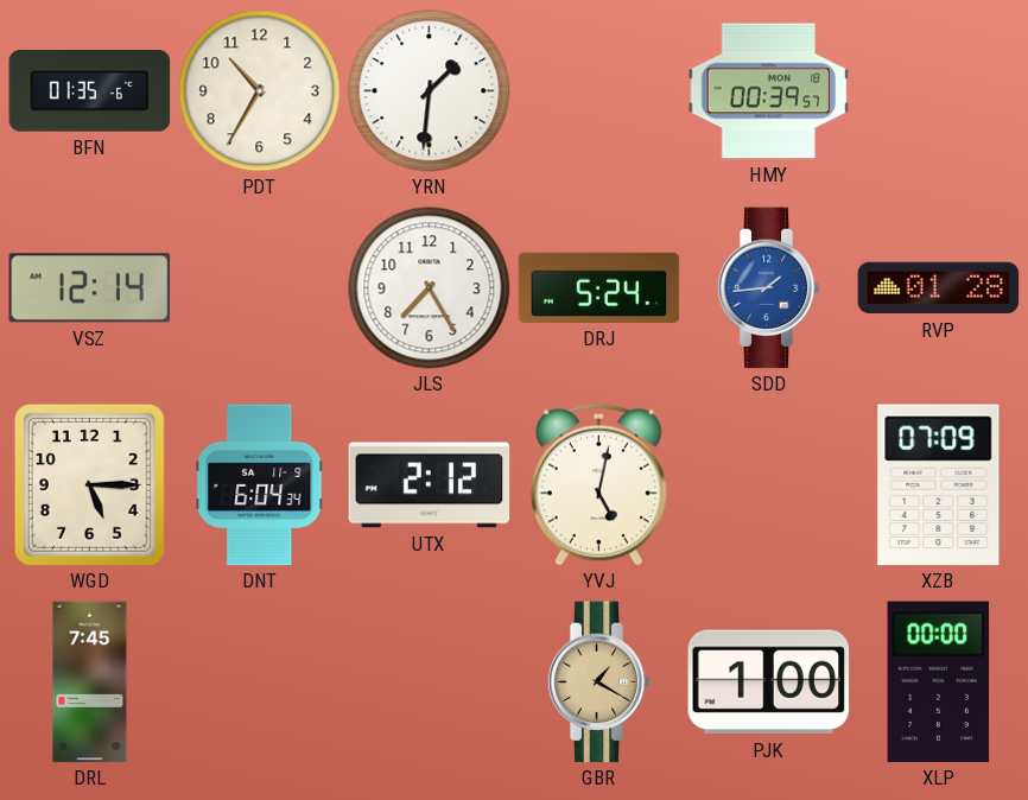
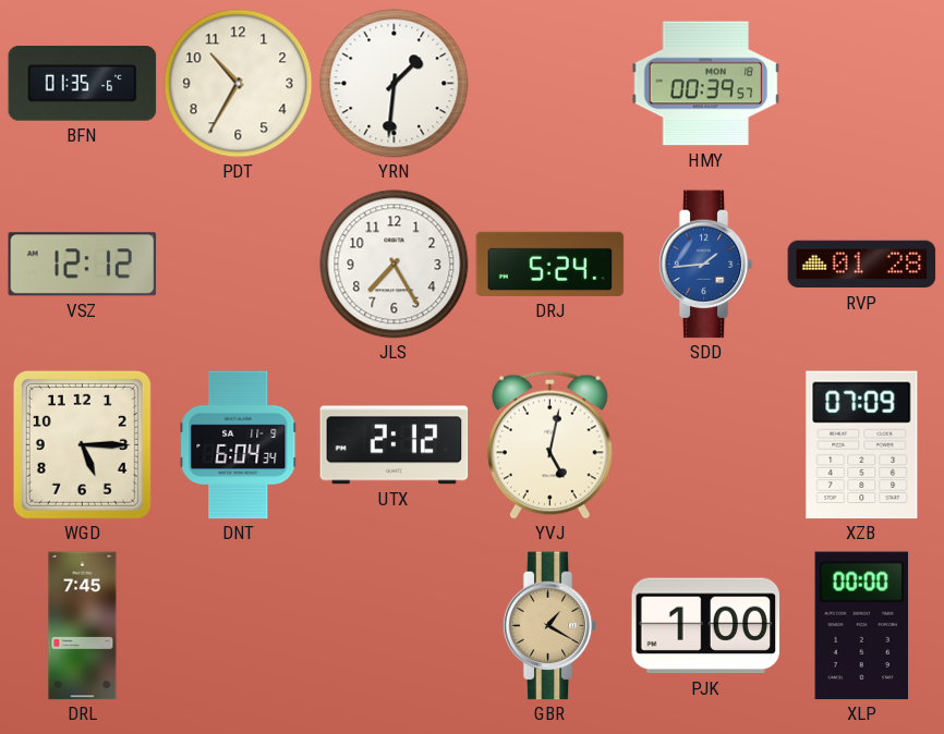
VSZ: 12:14 -> 12:12 (83, 265)
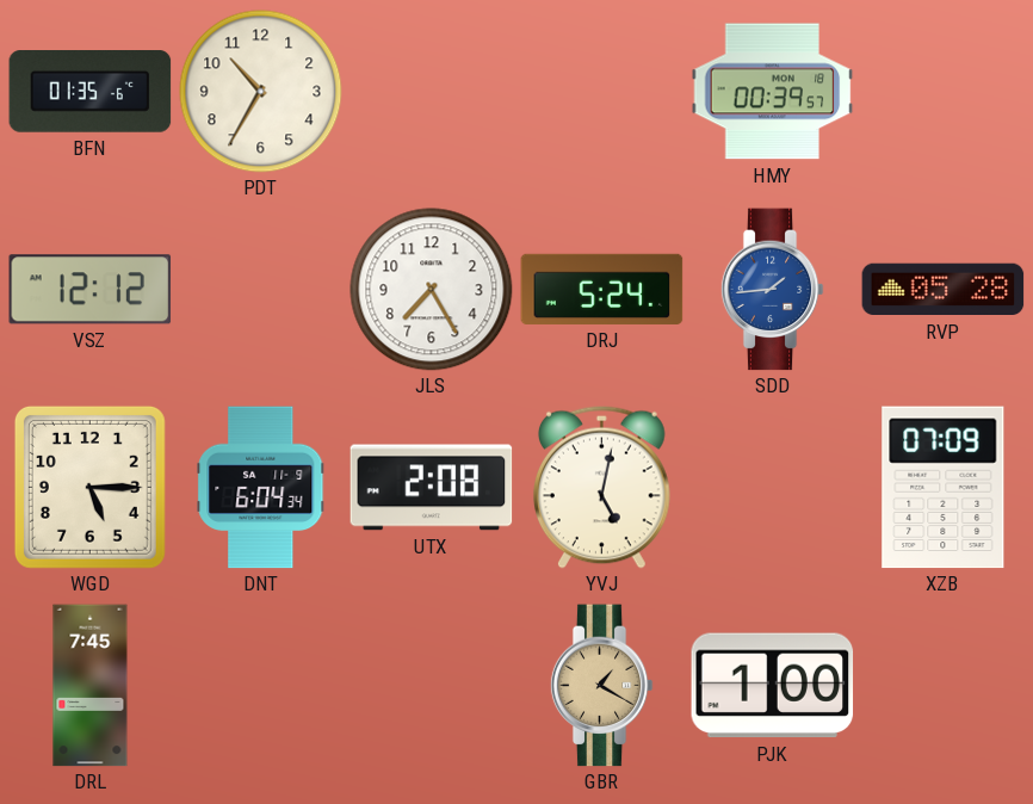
YRN: 1:31 -> none (395, 84)
RVP: 01:28 -> 05:28 (944, 290)
UTX: 2:12 -> 2:08 (432, 488)
XLP: 00:00 -> none (862, 626)
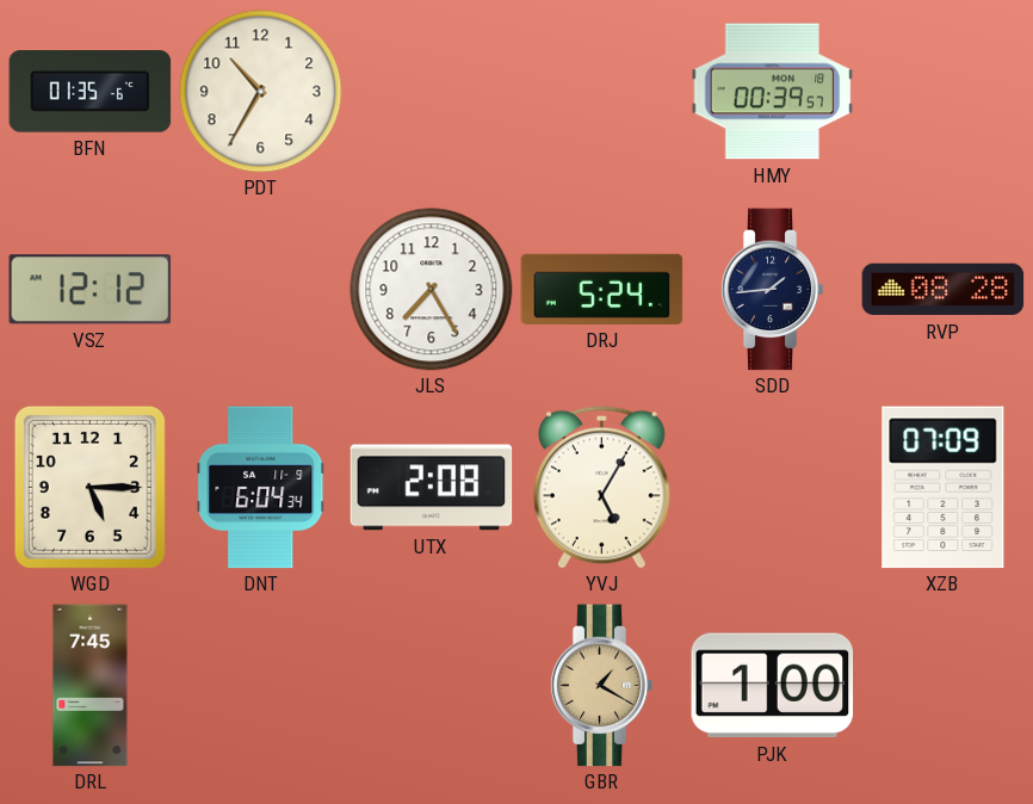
SDD dial: blue -> navy (772, 290)
RVP: 05:28 -> 08:28 (944, 290)
YVJ: 5:02 -> 5:05 (601, 487)
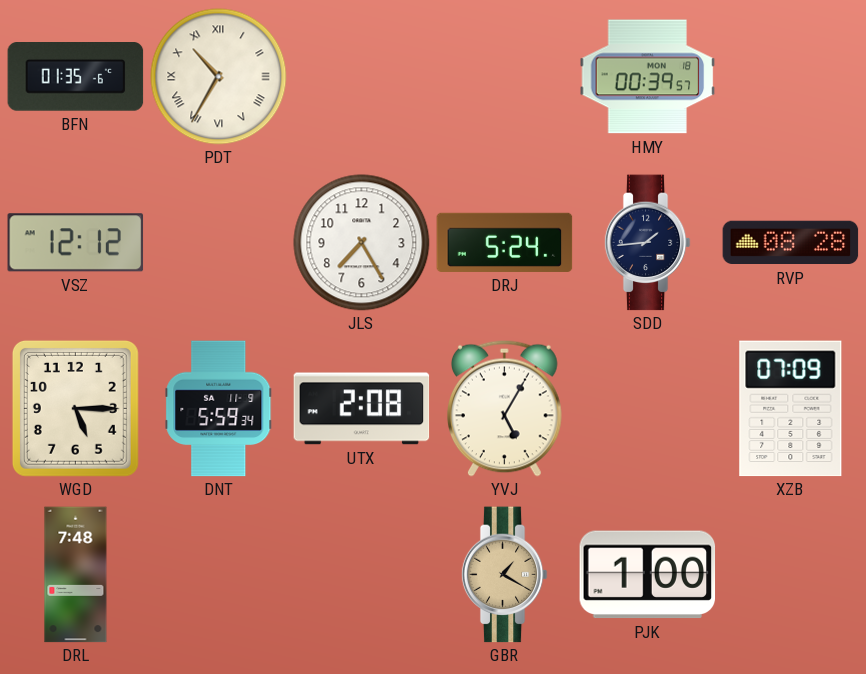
PDT numerals: Arabic -> Roman (219, 77)
DNT: 6:04 -> 5:59 (219, 409)
DRL: 7:45 -> 7:48 (76, 575)
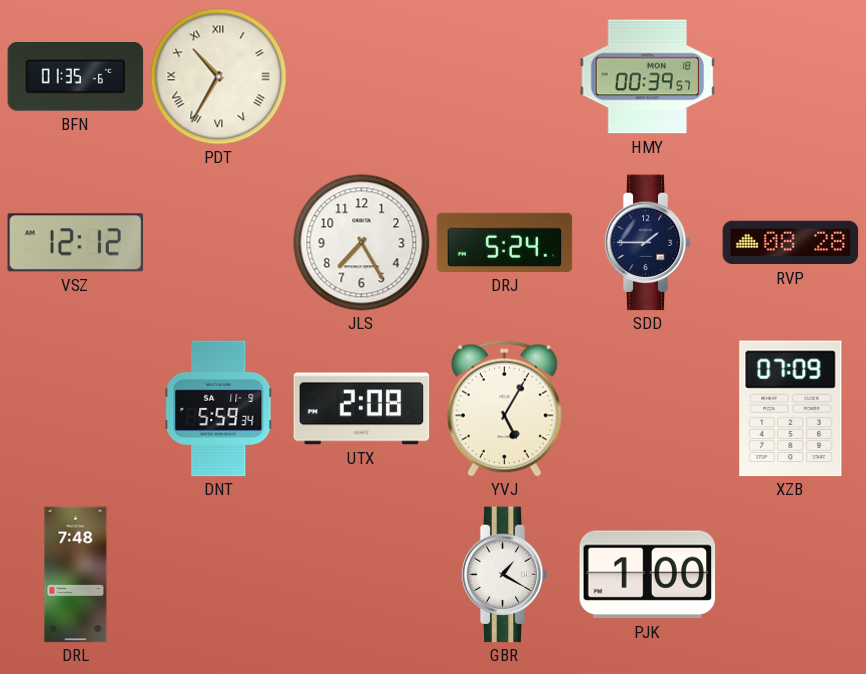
SDD: 1:44 -> 1:45 (647, 243)
WGD: 5:15 -> none (75, 408)
GBR dial: champagne -> white (504, 575)
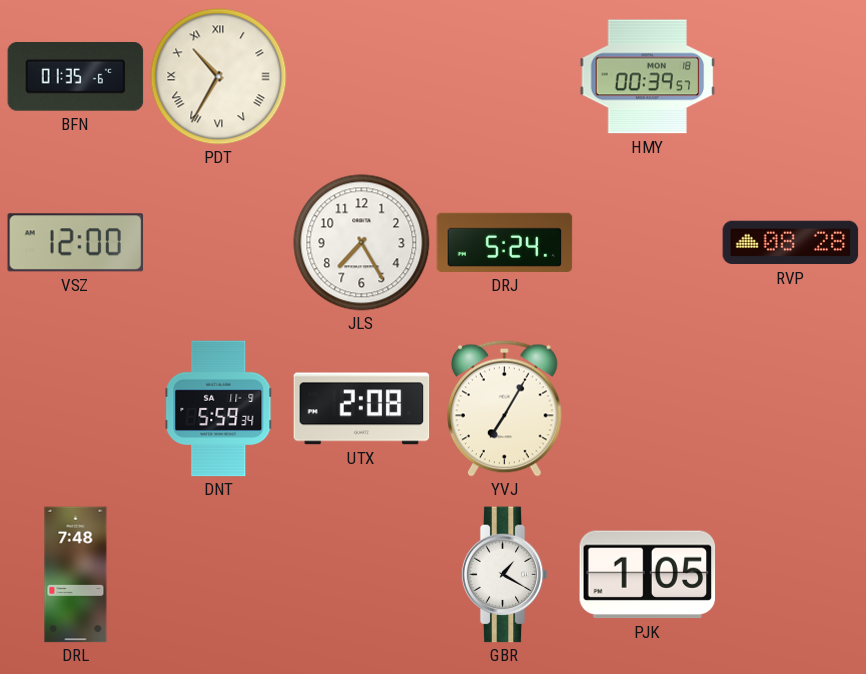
VSZ: 12:12 -> 12:00 (76, 243)
SDD: 1:45 -> none (647, 243)
YVJ: 5:05 -> 7:05 (504, 408)
XZB: 07:09 -> none (791, 409)
PJK: 1:00 -> 1:05 (648, 575)
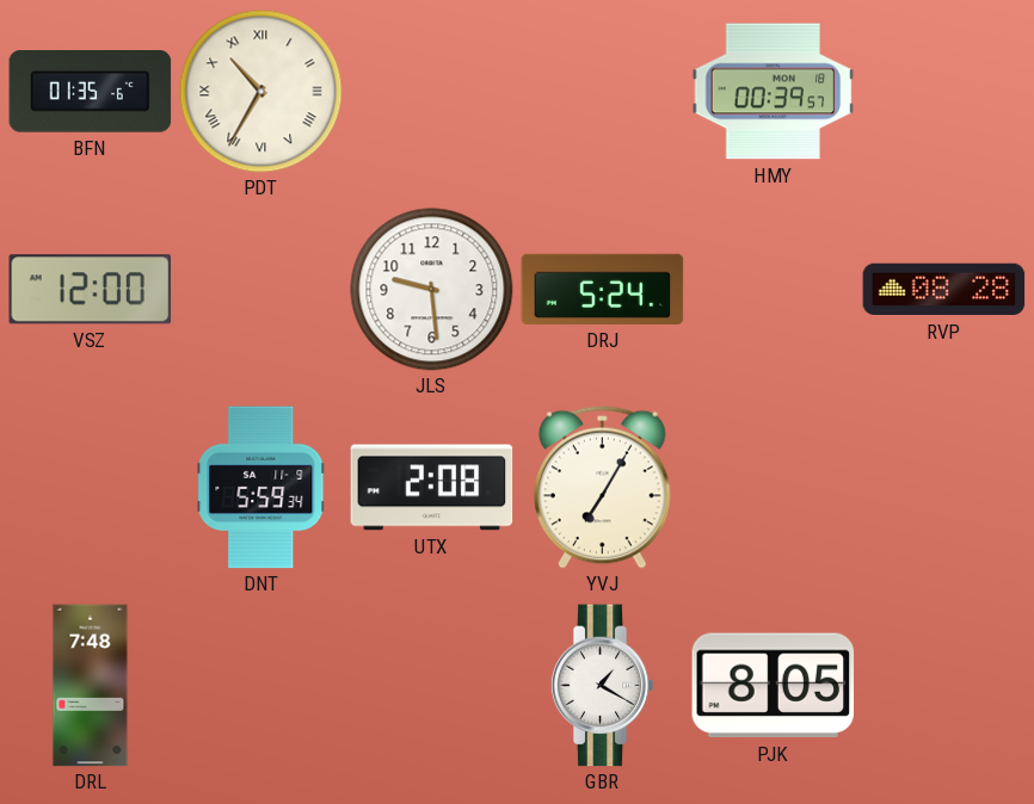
JLS: 7:25 -> 9:29 (432, 290)
PJK: 1:05 -> 8:05 (774, 686)
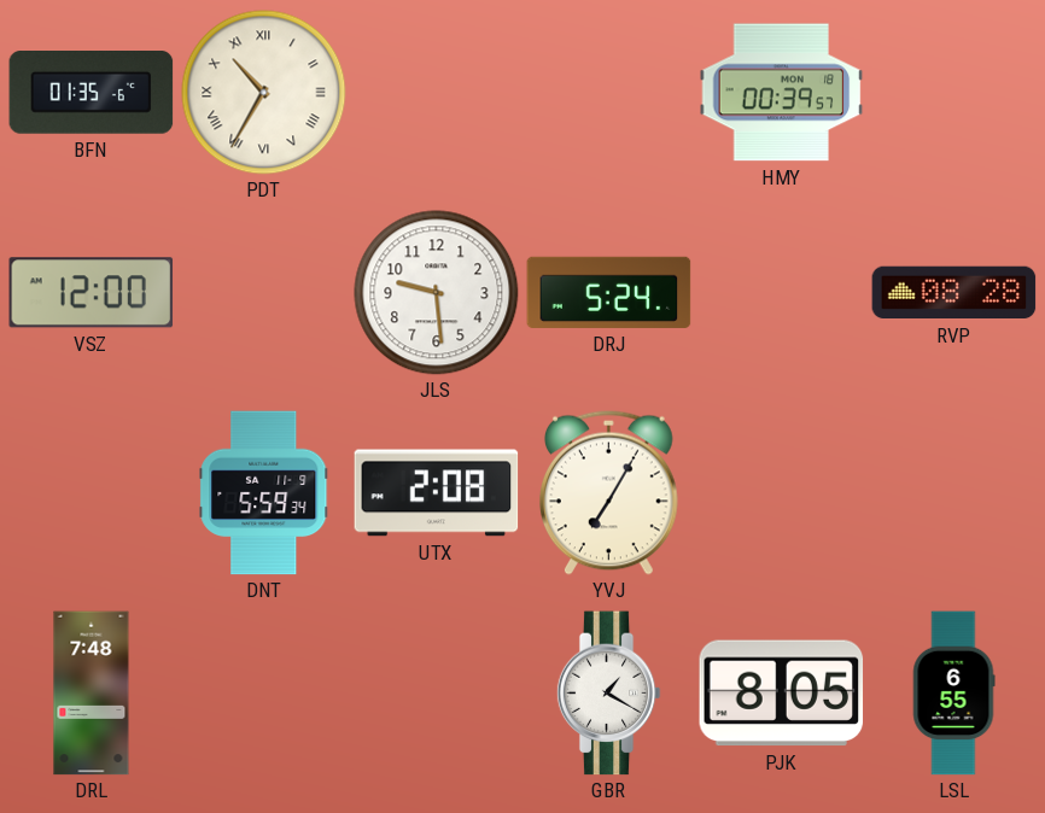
LSL: none -> 6:55 (953, 694)
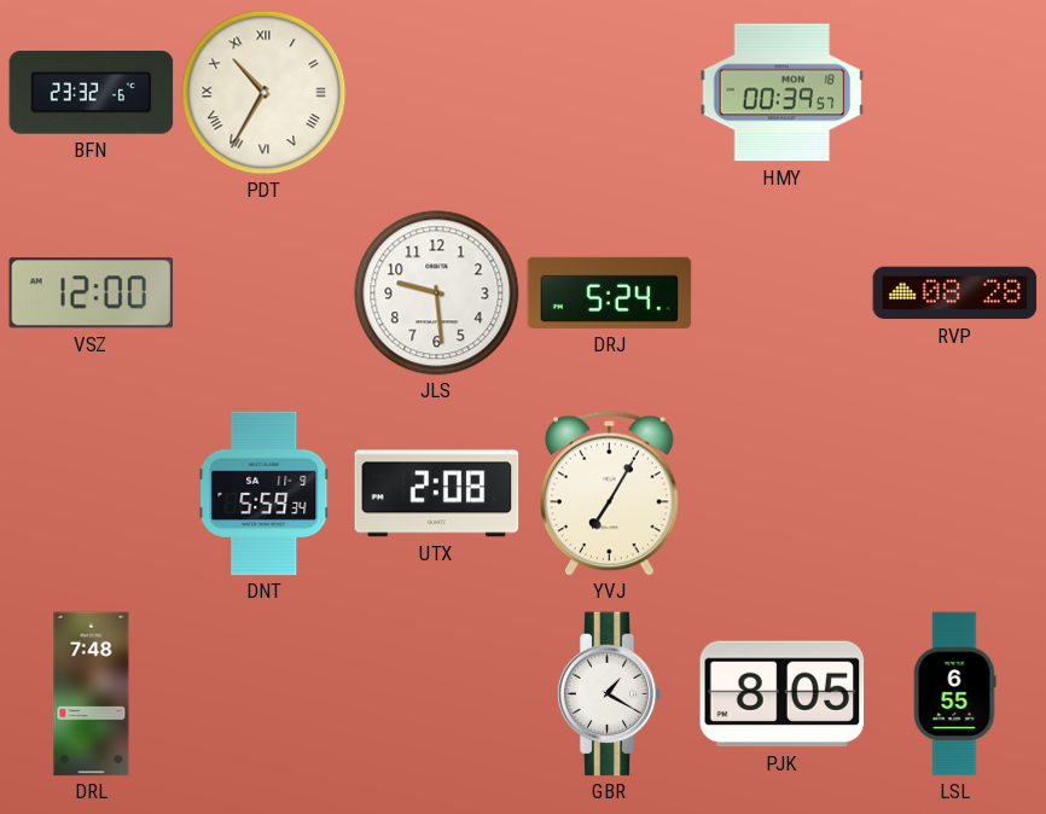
BFN: 01:35 -> 23:32 (92, 93)
